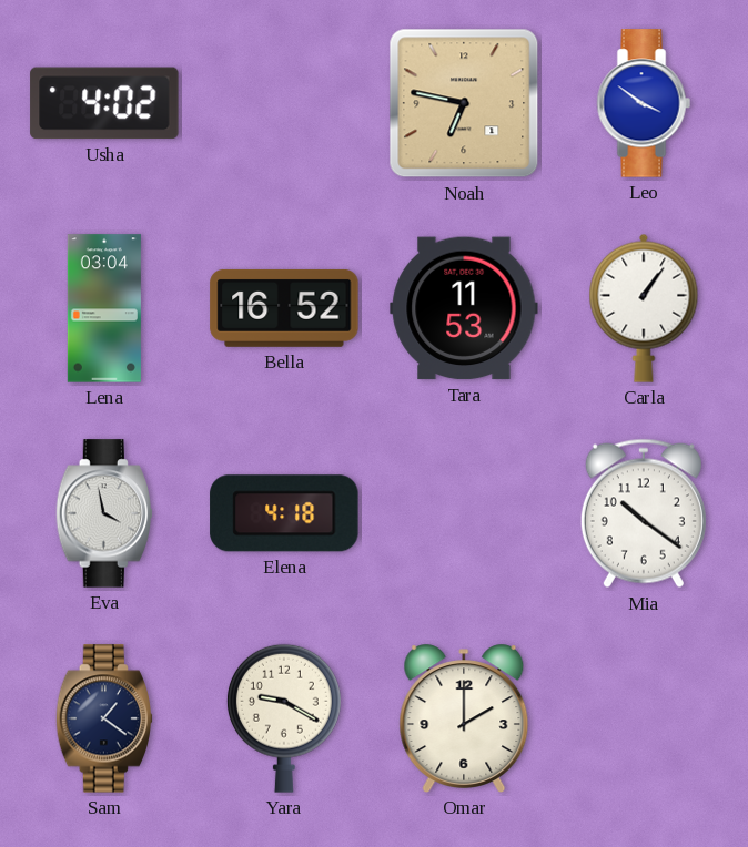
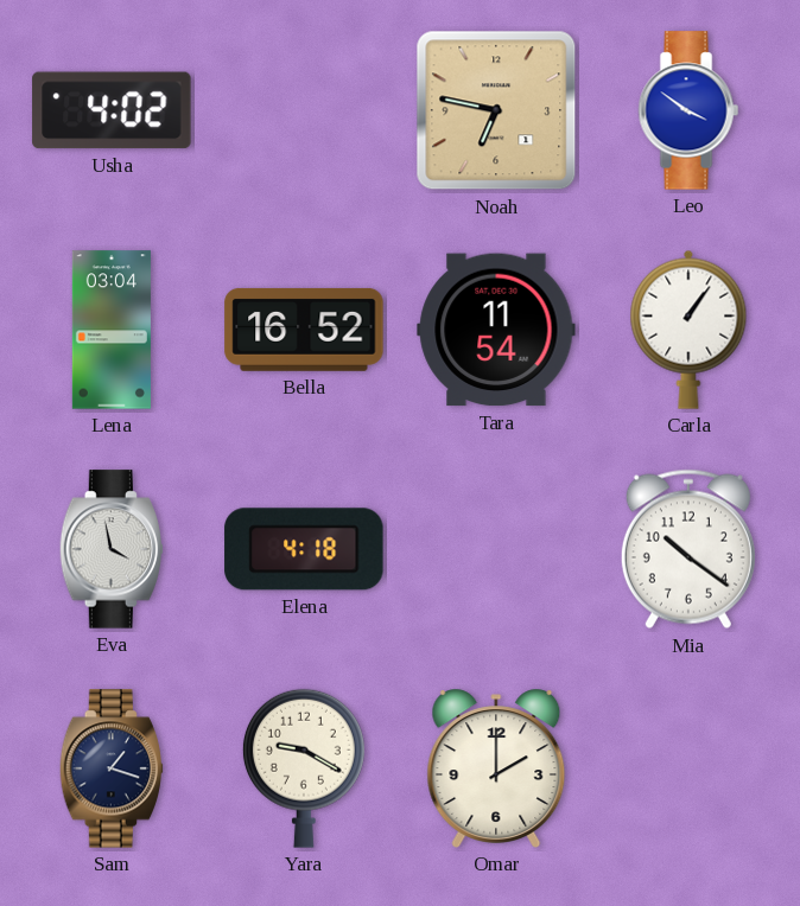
Tara: 11:53 -> 11:54 (496, 330)
Sam: 1:21 -> 1:18 (112, 768)
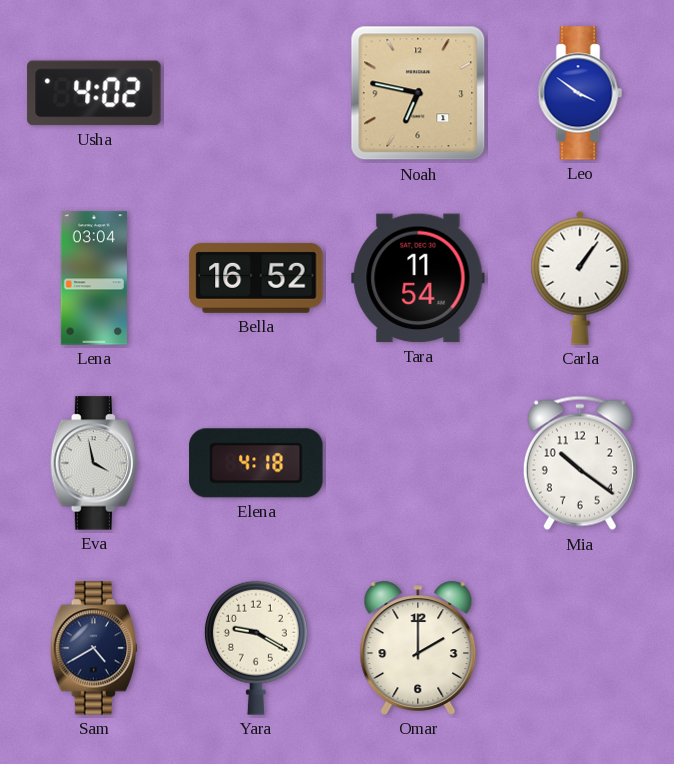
Sam: 1:18 -> 4:40 (94, 648)
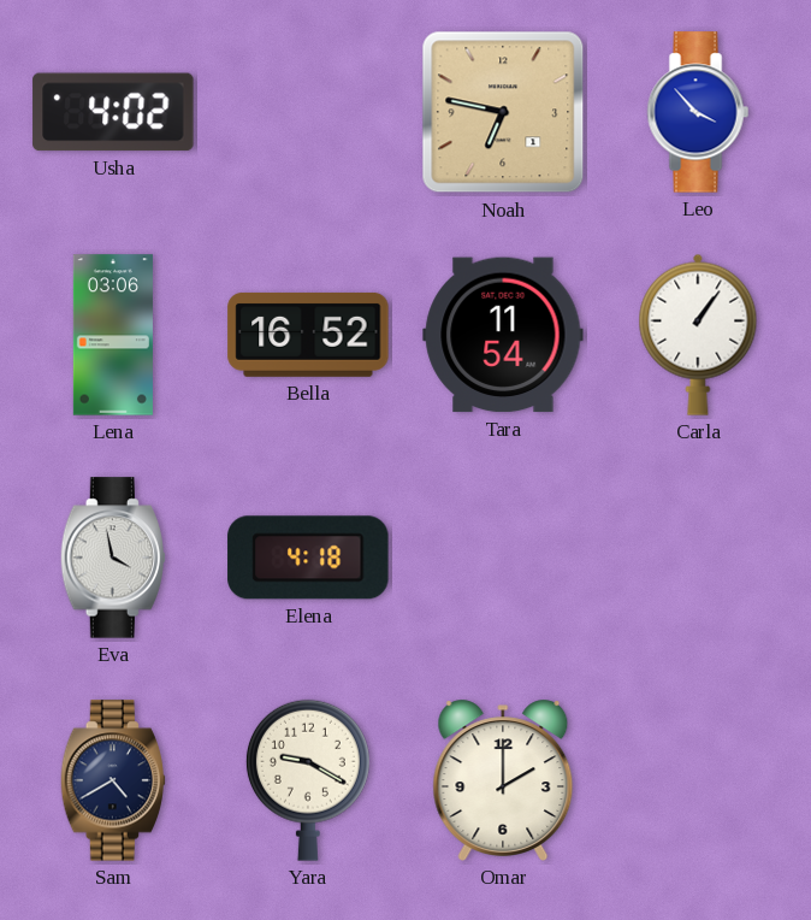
Leo: 3:51 -> 3:53 (698, 112)
Lena: 03:04 -> 03:06 (113, 335)
Mia: 10:21 -> none (580, 463)
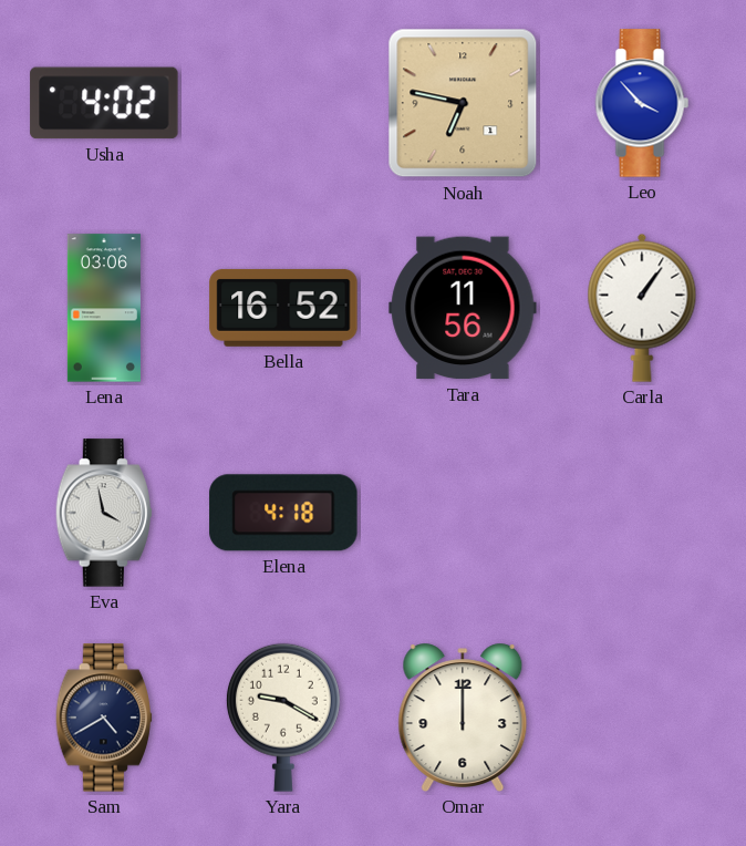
Tara: 11:54 -> 11:56 (463, 308)
Omar: 2:00 -> 12:00 (463, 718)
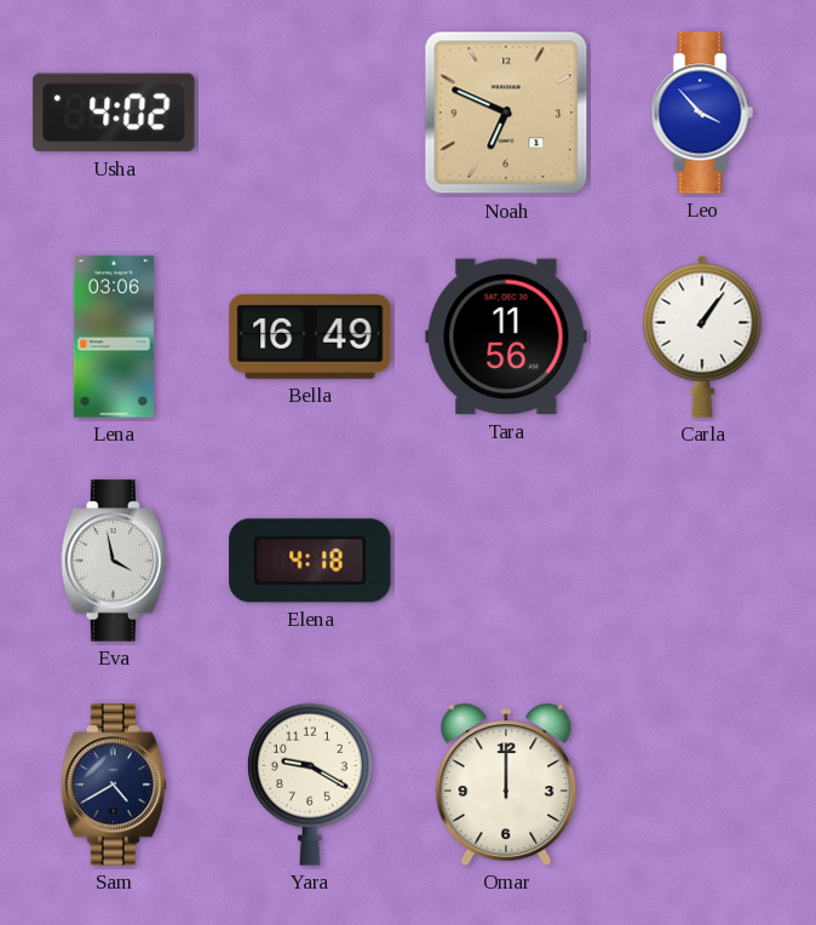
Noah: 6:47 -> 6:49 (506, 113)
Bella: 16:52 -> 16:49 (310, 337)
